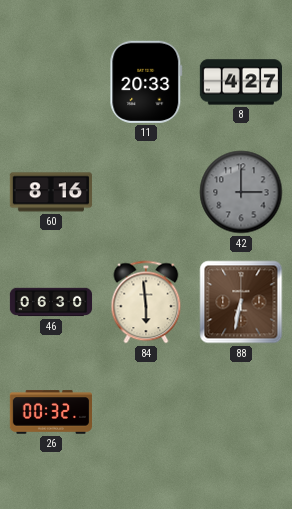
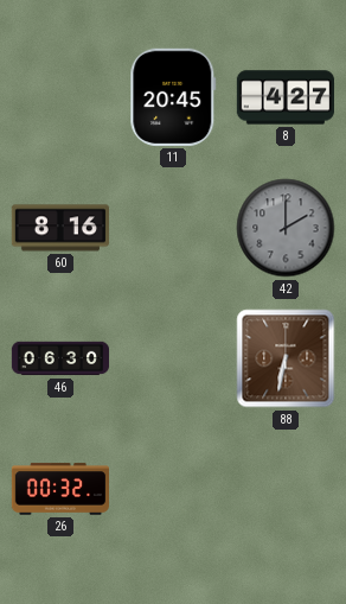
11: 20:33 -> 20:45 (173, 97)
42: 3:00 -> 2:00 (286, 228)
84: 5:59 -> none (146, 302)
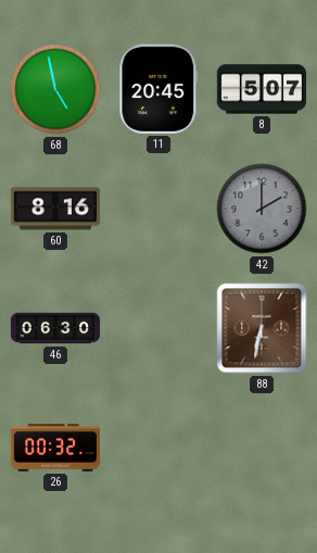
68: none -> 4:58 (55, 89)
8: 4:27 -> 5:07 (261, 89)
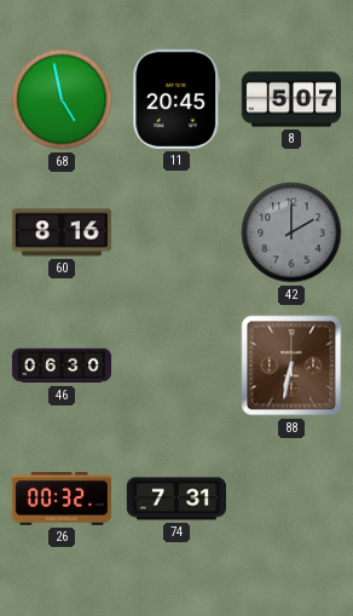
74: none -> 7:31 (175, 499)
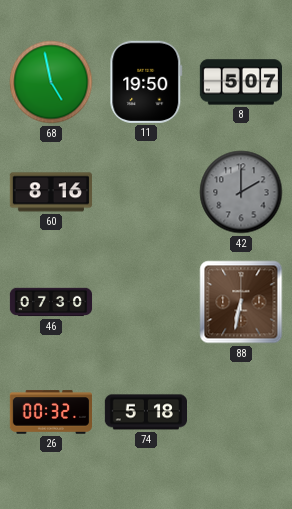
11: 20:45 -> 19:50 (146, 82)
46: 06:30 -> 07:30 (51, 302)
74: 7:31 -> 5:18 (145, 412)
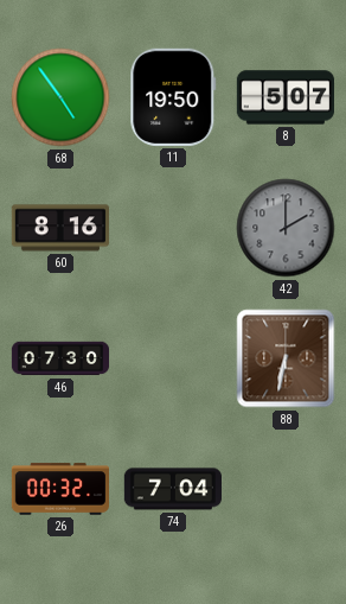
68: 4:58 -> 4:54 (60, 97)
74: 5:18 -> 7:04 (172, 489)
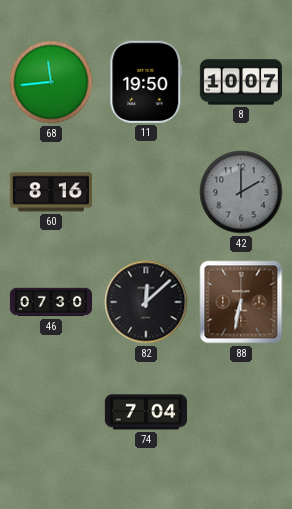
68: 4:54 -> 11:44 (51, 82)
8: 5:07 -> 10:07 (240, 82)
82: none -> 12:08 (146, 302)
26: 00:32 -> none (59, 489)
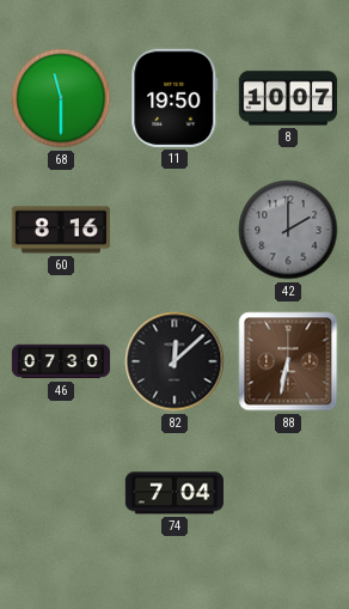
68: 11:44 -> 11:30 (61, 98)
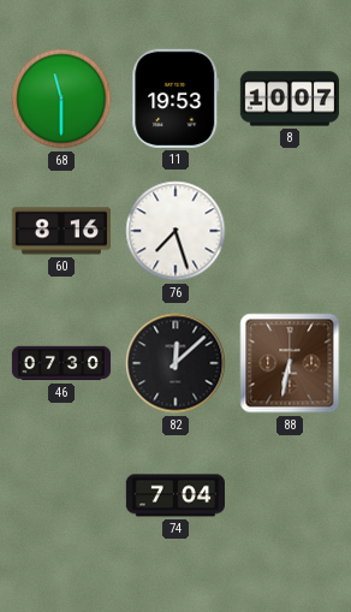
11: 19:50 -> 19:53 (175, 99)
76: none -> 7:27 (175, 231)
42: 2:00 -> none (288, 230)
